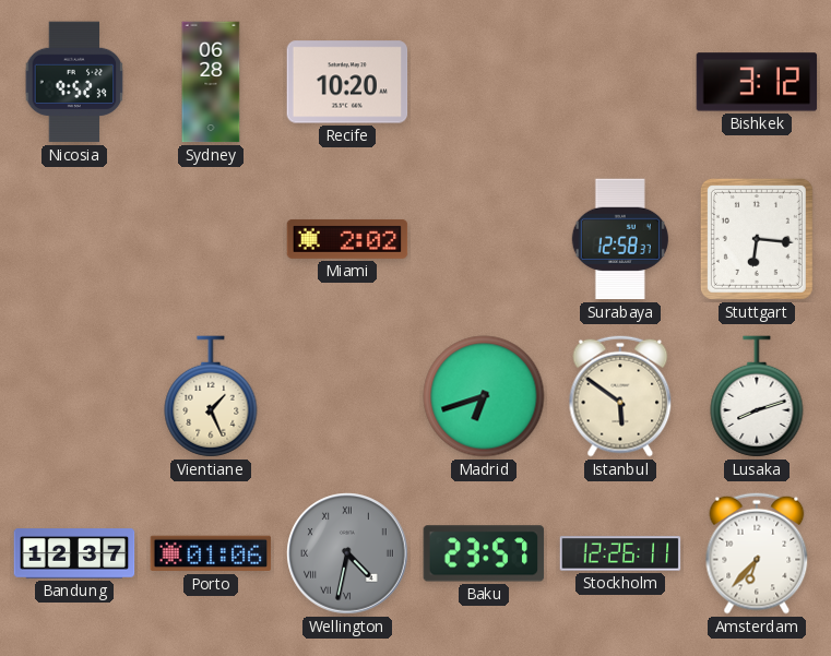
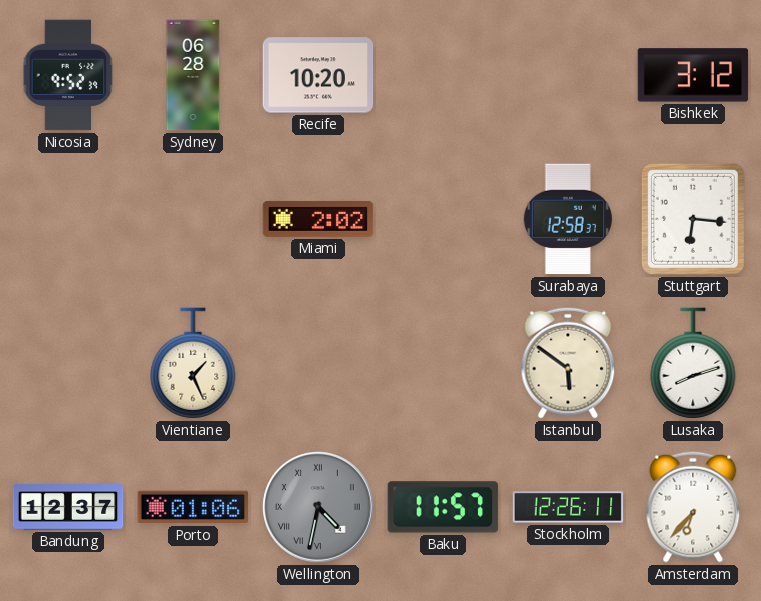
Madrid: 6:42 -> none (484, 396)
Baku: 23:57 -> 11:57 (443, 507)
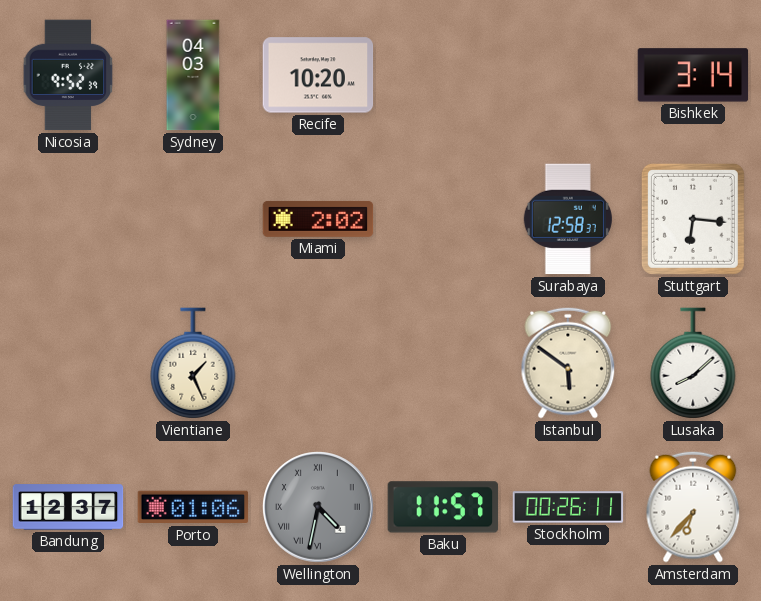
Sydney: 06:28 -> 04:03 (193, 75)
Bishkek: 3:12 -> 3:14 (693, 75)
Lusaka: 8:12 -> 8:08 (693, 363)
Stockholm: 12:26 -> 00:26 (568, 507)
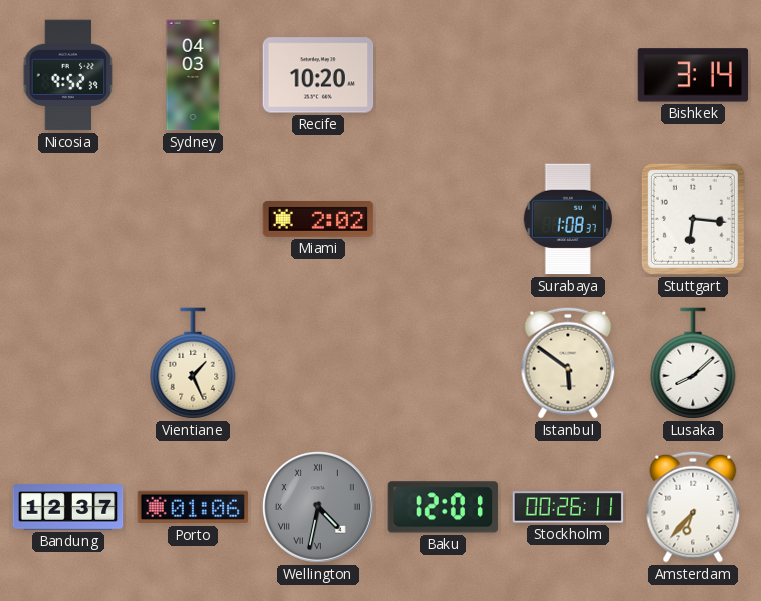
Surabaya: 12:58 -> 1:08 (568, 219)
Baku: 11:57 -> 12:01 (443, 507)
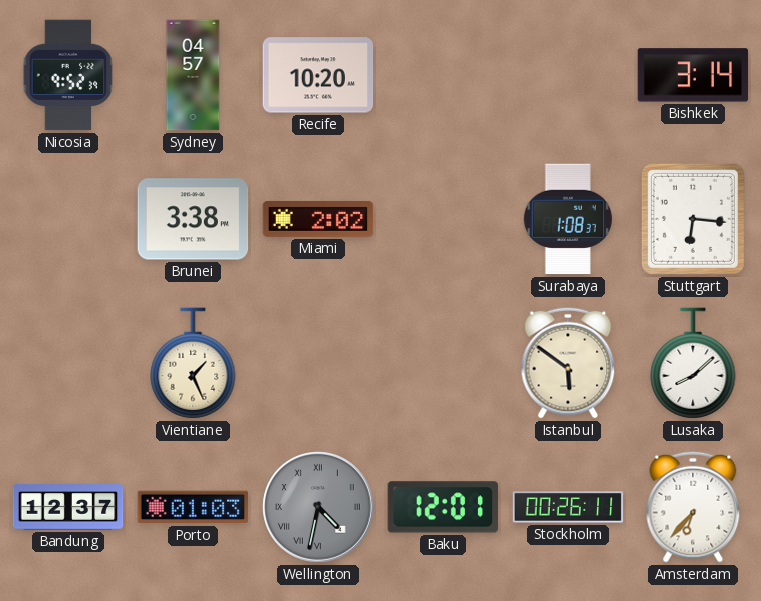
Sydney: 04:03 -> 04:57 (193, 75)
Brunei: none -> 3:38 (193, 219)
Porto: 01:06 -> 01:03 (193, 507)
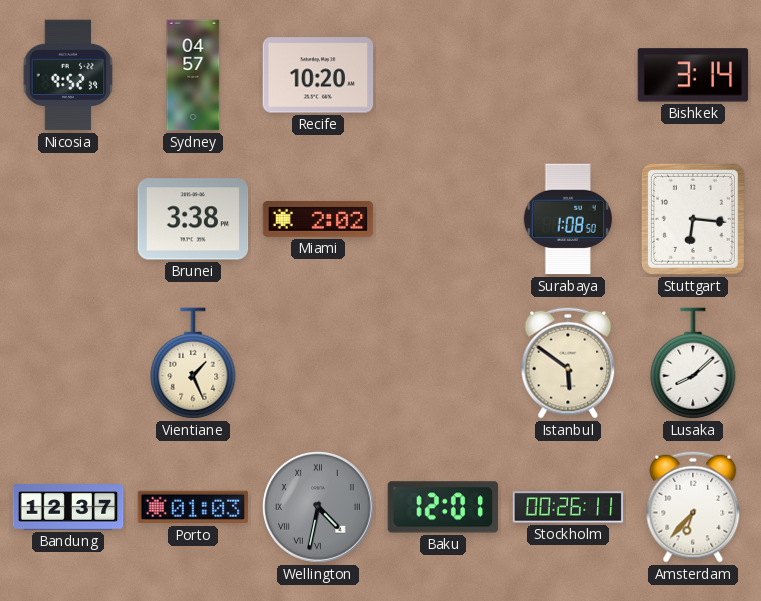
Surabaya: 1:08:37 -> 1:08:50 (568, 219)
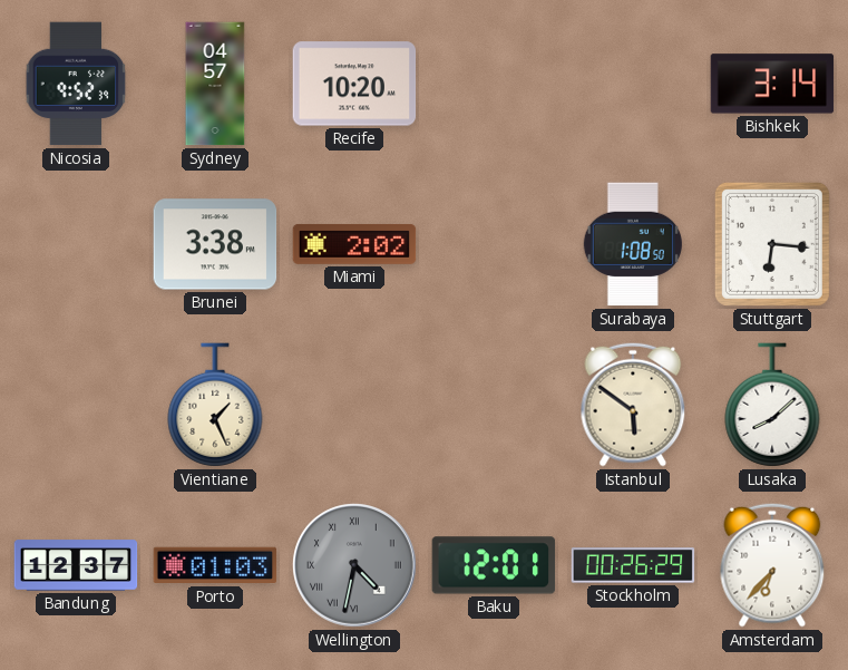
Stockholm: 00:26:11 -> 00:26:29 (633, 565)
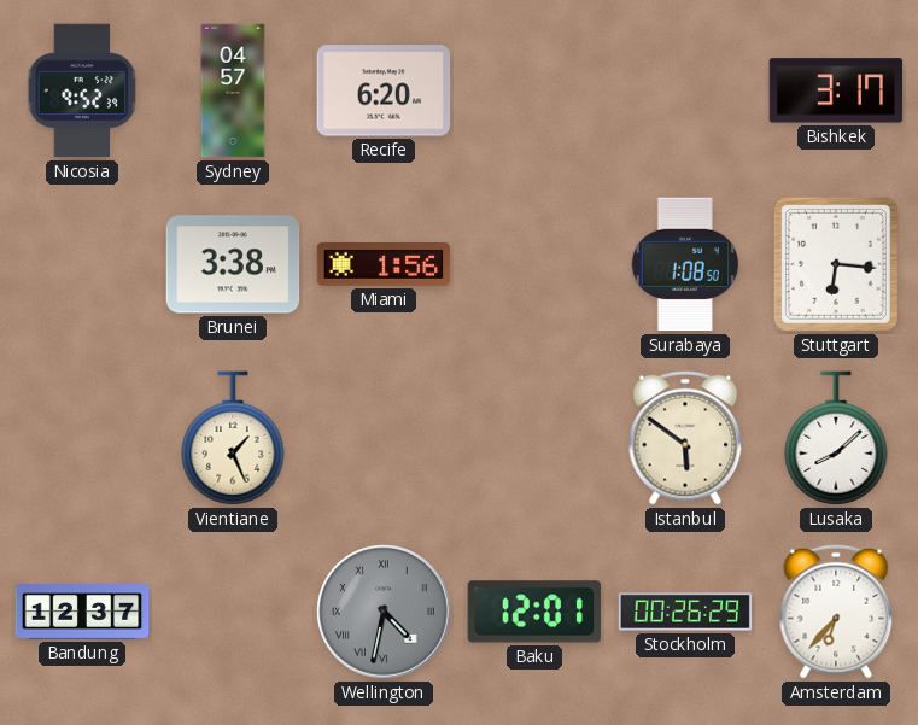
Recife: 10:20 -> 6:20 (384, 90)
Bishkek: 3:14 -> 3:17 (836, 90)
Miami: 2:02 -> 1:56 (384, 264)
Porto: 01:03 -> none (215, 565)
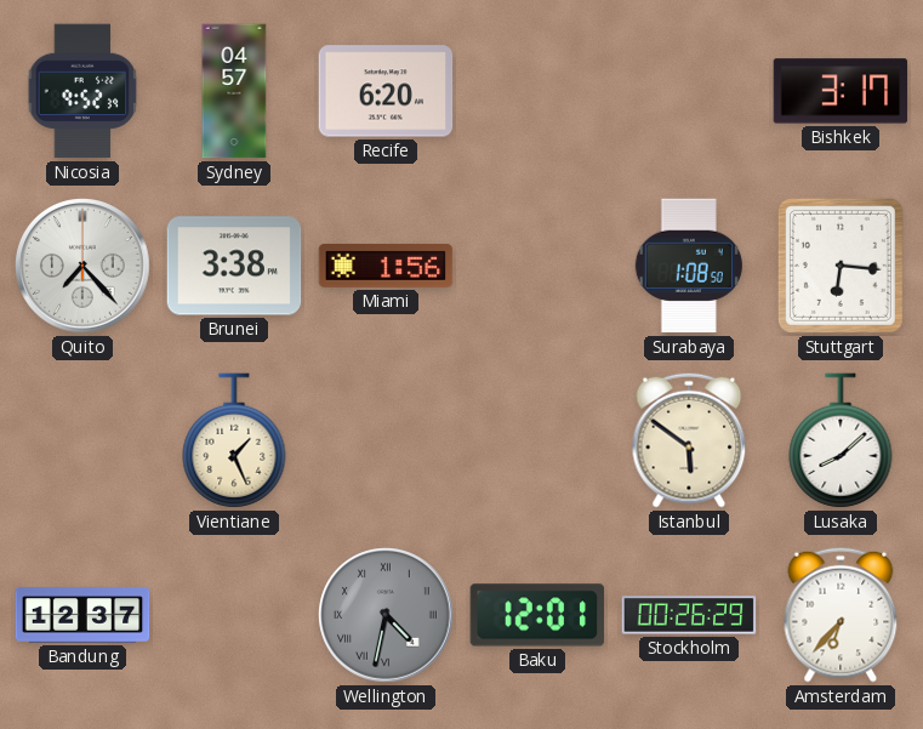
Quito: none -> 7:23 (84, 267)
